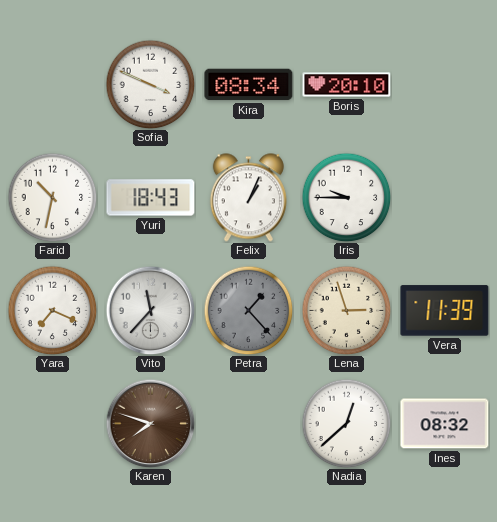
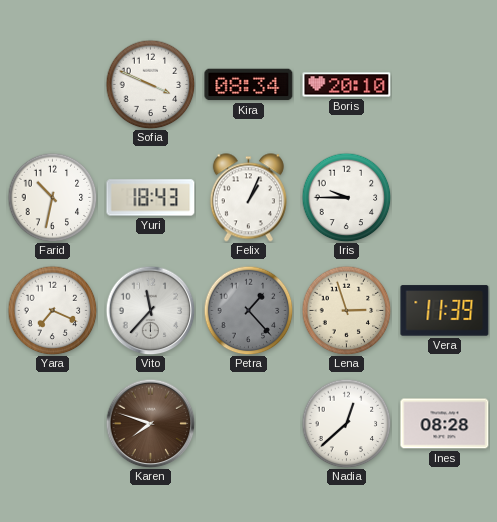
Ines: 08:32 -> 08:28 (445, 424)
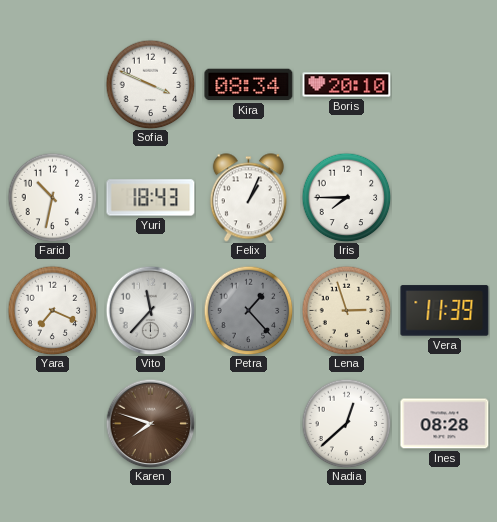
Iris: 9:45 -> 7:45 (346, 197)
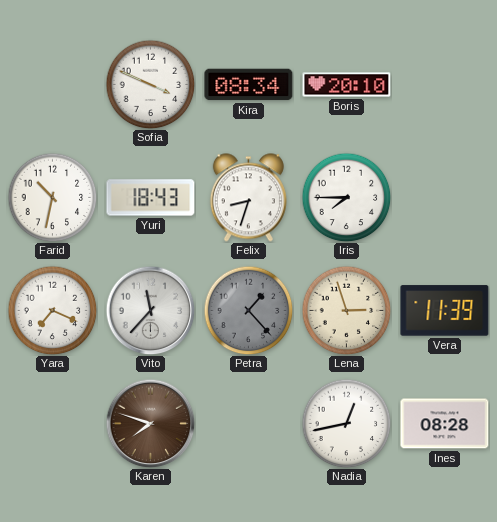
Felix: 1:04 -> 8:33 (248, 198)
Nadia: 12:38 -> 12:43 (346, 423)
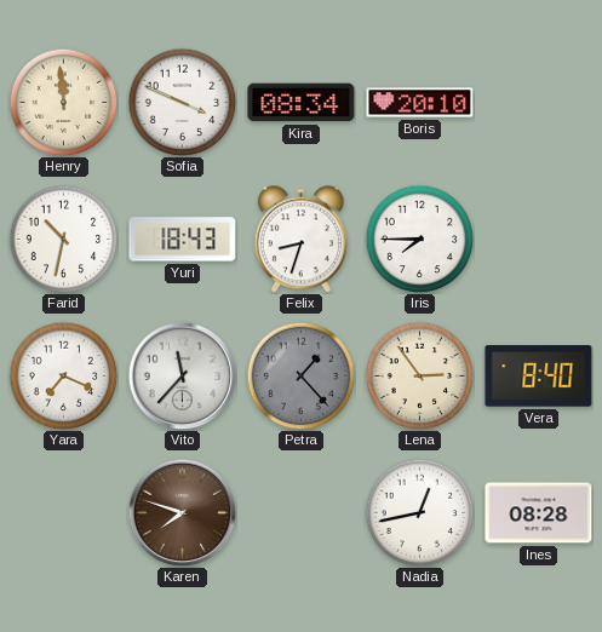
Henry: none -> 11:59 (63, 102)
Lena: 2:57 -> 2:54 (419, 375)
Vera: 11:39 -> 8:40 (539, 377)
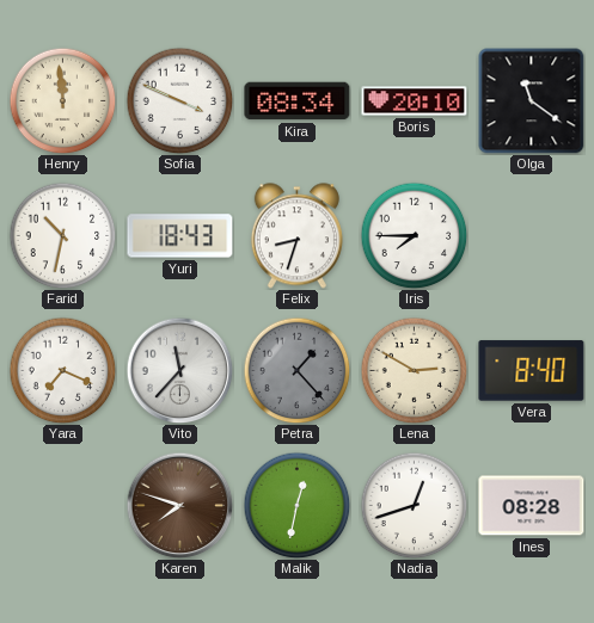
Olga: none -> 11:21 (531, 101)
Lena: 2:54 -> 2:50 (414, 370)
Malik: none -> 12:32 (296, 505)
Nadia: 12:43 -> 12:42 (414, 505)
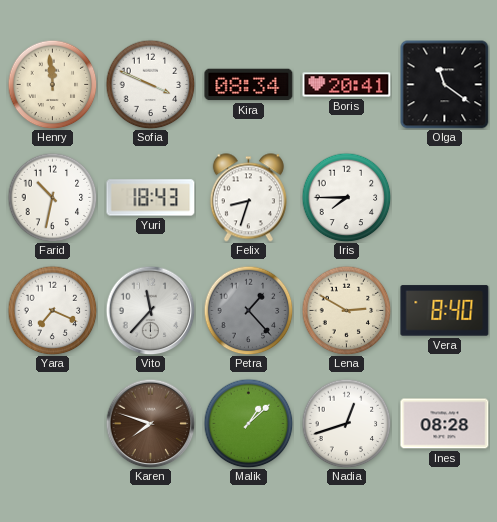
Boris: 20:10 -> 20:41 (347, 85)
Malik: 12:32 -> 1:08 (248, 423)
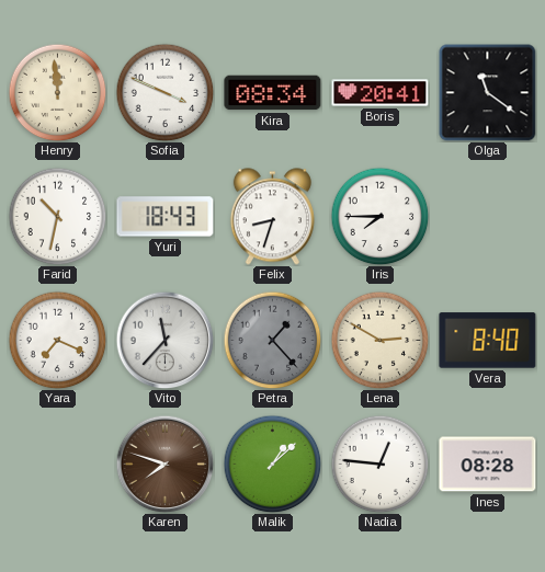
Nadia: 12:42 -> 12:46 (379, 464)
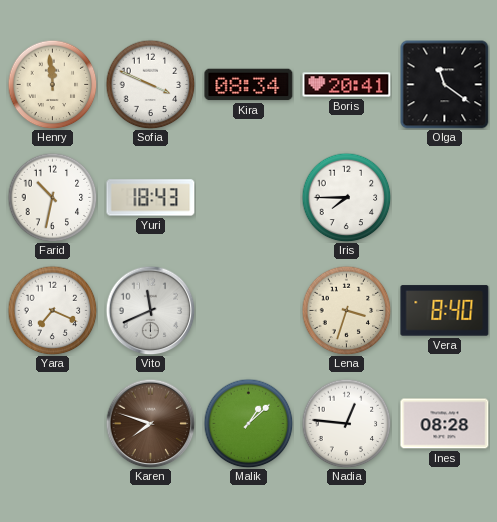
Felix: 8:33 -> none (272, 217)
Vito: 11:37 -> 11:41 (150, 310)
Petra: 1:23 -> none (272, 340)
Lena: 2:50 -> 3:33 (346, 310)
